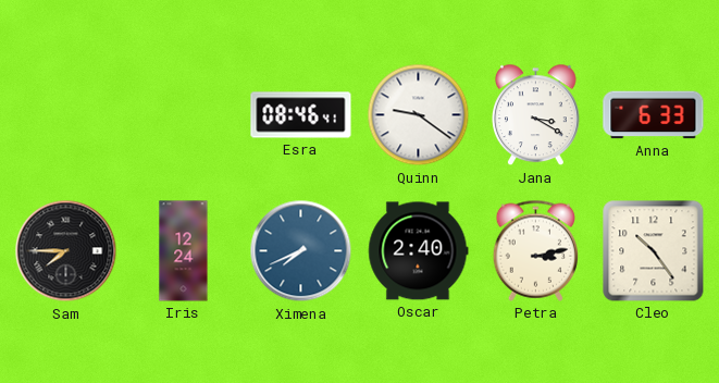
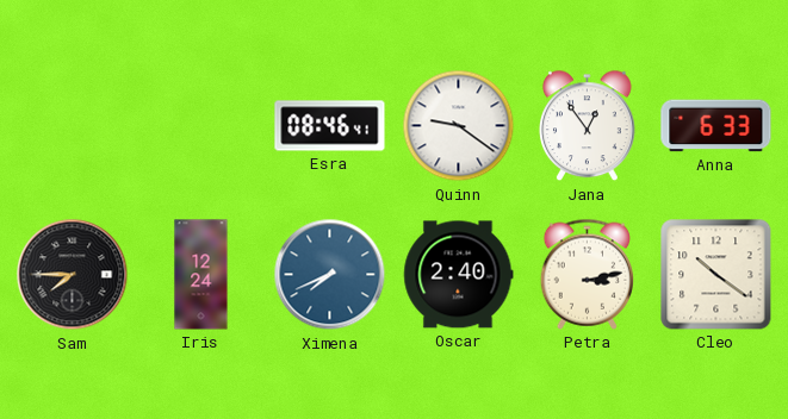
Jana: 3:20 -> 12:54 (588, 126)
Cleo: 10:24 -> 10:21 (716, 275)
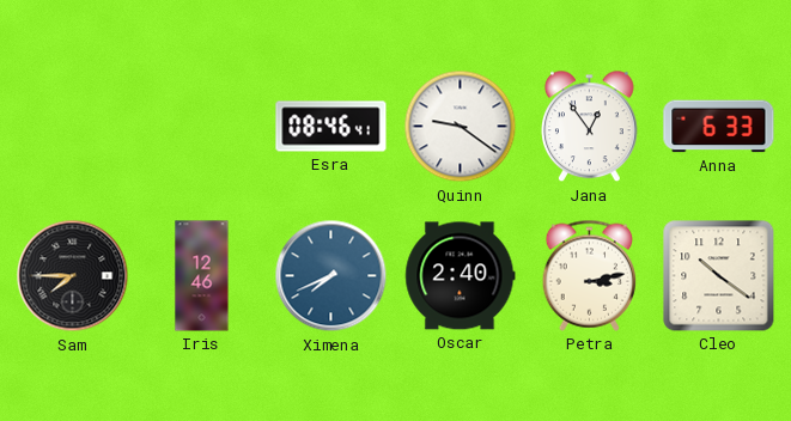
Iris: 12:24 -> 12:46 (202, 276)
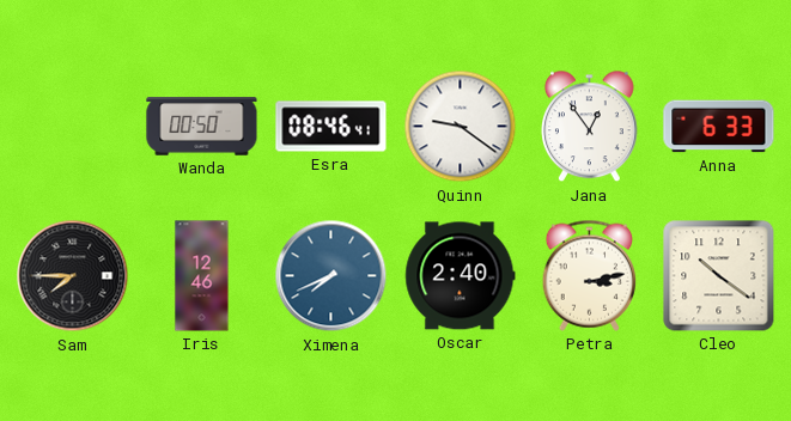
Wanda: none -> 00:50 (202, 127)
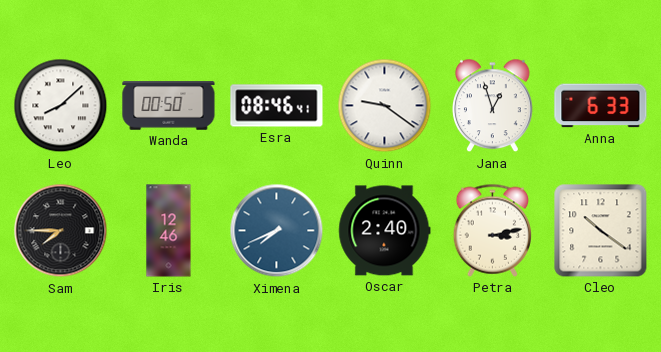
Leo: none -> 8:08 (61, 106)
Jana: 12:54 -> 12:57 (493, 106)
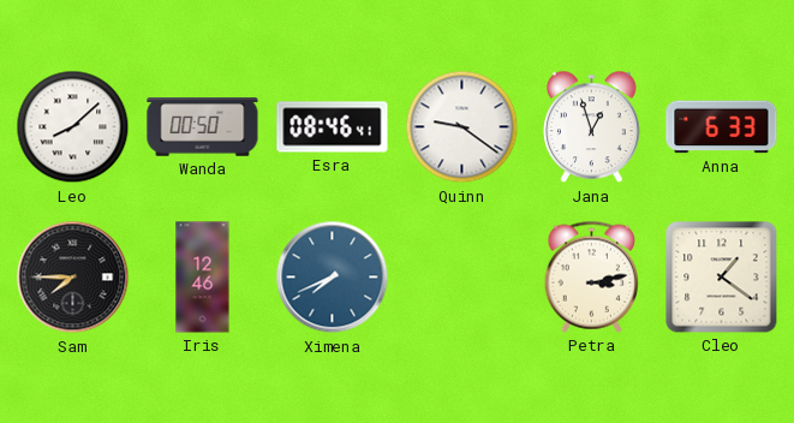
Oscar: 2:40 -> none (385, 231)
Cleo: 10:21 -> 1:21 (722, 278)
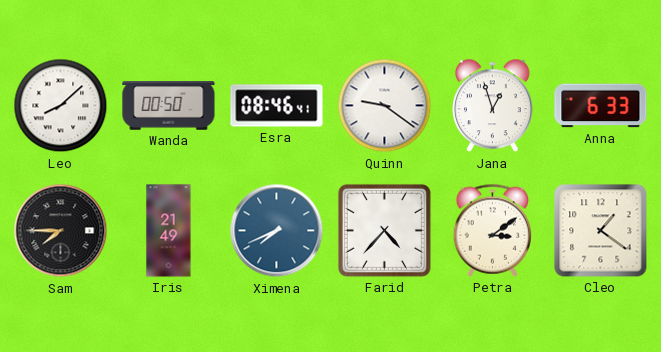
Iris: 12:46 -> 21:49 (169, 231)
Farid: none -> 4:37 (384, 230)
Petra: 3:13 -> 3:09 (493, 230)
